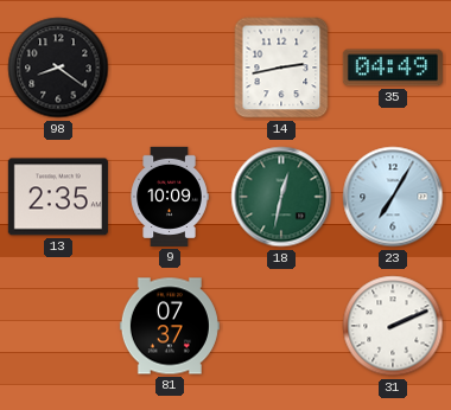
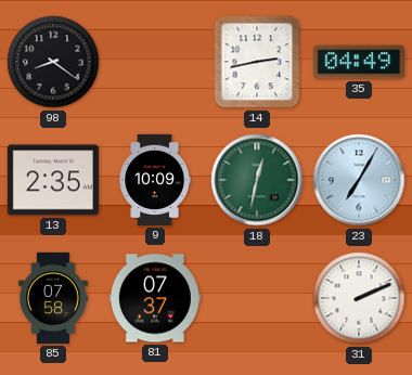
85: none -> 07:58 (54, 298)
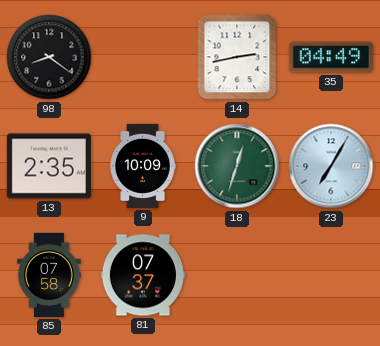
18: 12:32 -> 12:33 (237, 166)
31: 2:11 -> none (359, 298)
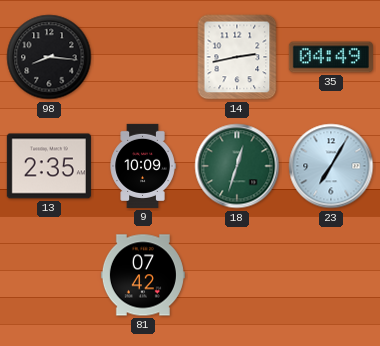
98: 8:21 -> 8:16 (49, 57)
85: 07:58 -> none (50, 275)
81: 07:37 -> 07:42 (143, 275)
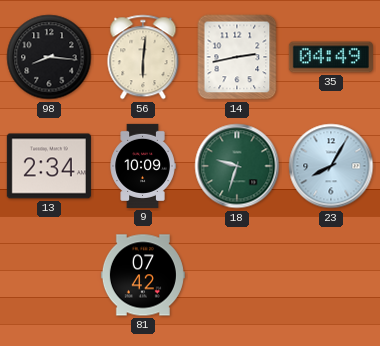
56: none -> 6:01 (143, 57)
13: 2:35 -> 2:34 (49, 166)
18: 12:33 -> 9:33 (237, 166)
23: 7:05 -> 8:05 (331, 166)
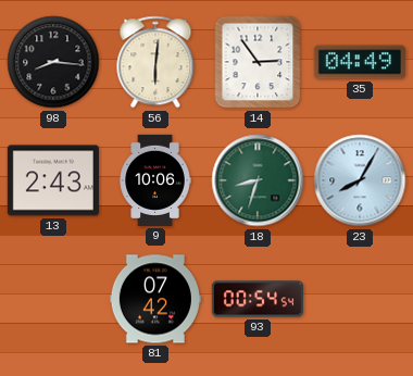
14: 2:43 -> 2:54 (258, 62)
13: 2:34 -> 2:43 (53, 180)
9: 10:09 -> 10:06 (155, 180)
18: 9:33 -> 8:33 (258, 180)
93: none -> 00:54 (258, 299)
